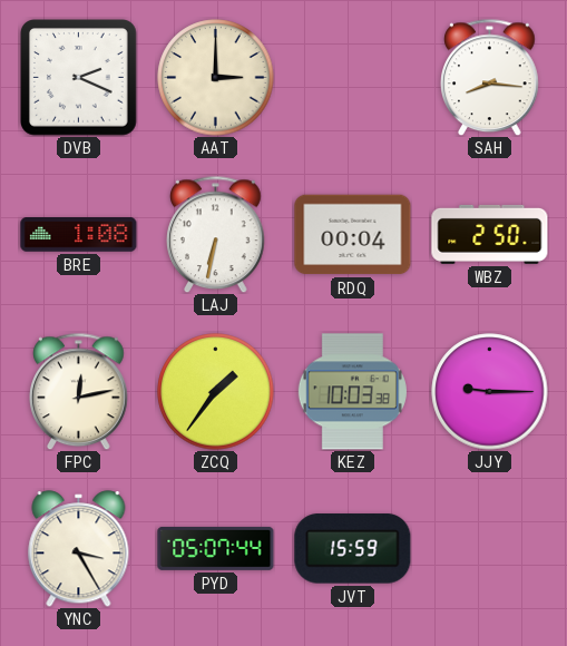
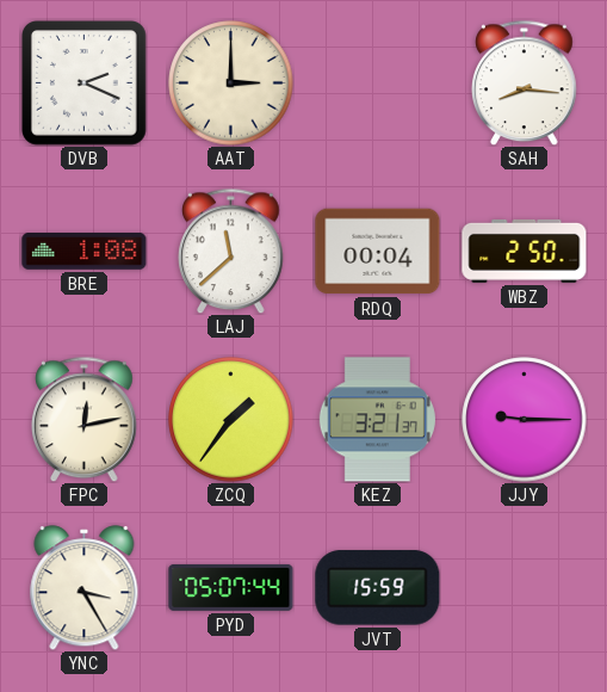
LAJ: 6:32 -> 11:38 (231, 251)
KEZ: 10:03 -> 3:21 (377, 420)
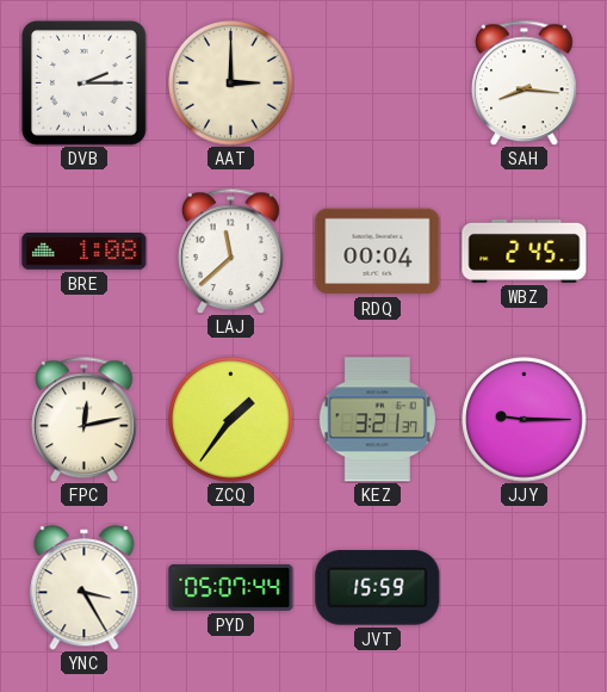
DVB: 2:19 -> 2:15 (85, 84)
WBZ: 2:50 -> 2:45 (525, 251)
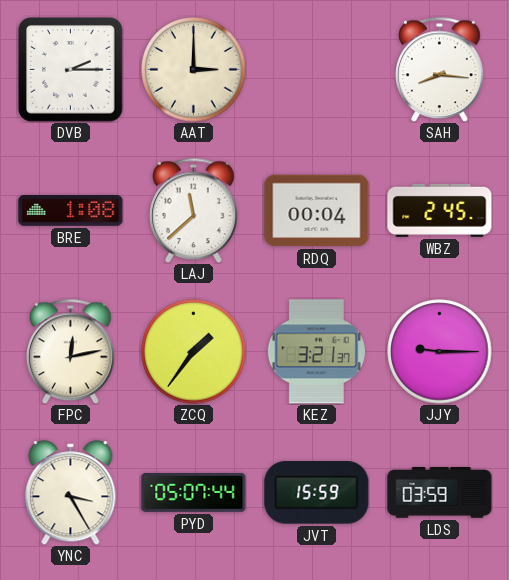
LDS: none -> 03:59 (440, 493)
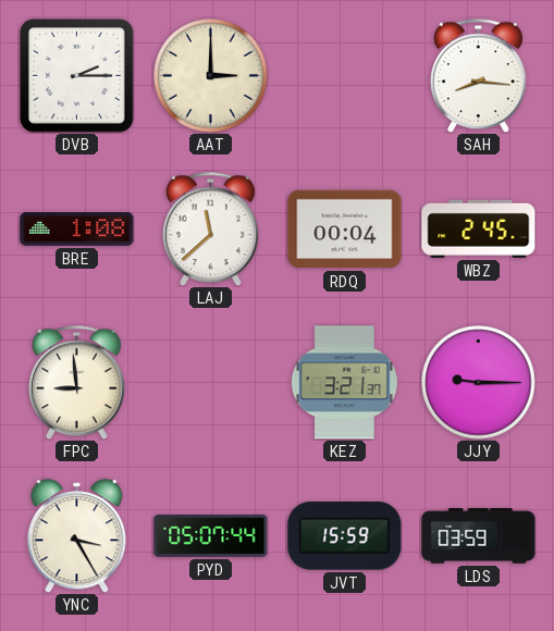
FPC: 12:13 -> 8:59 (77, 382)
ZCQ: 1:36 -> none (194, 352)
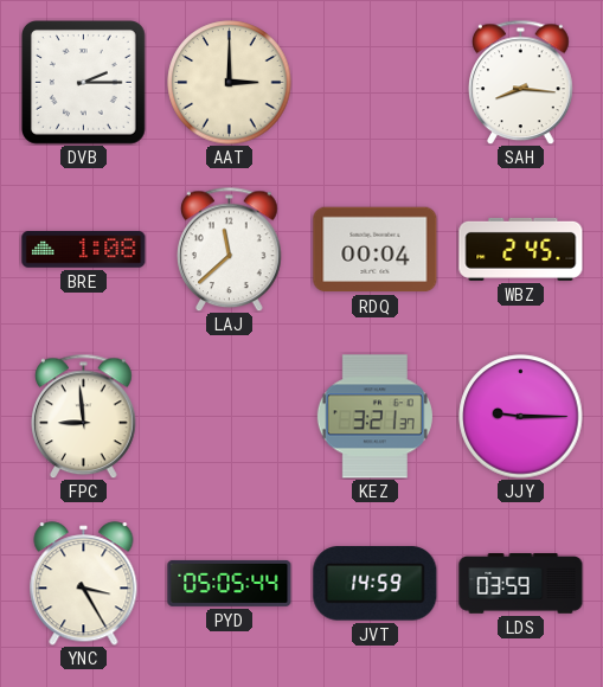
PYD: 05:07 -> 05:05 (230, 583)
JVT: 15:59 -> 14:59 (376, 584)
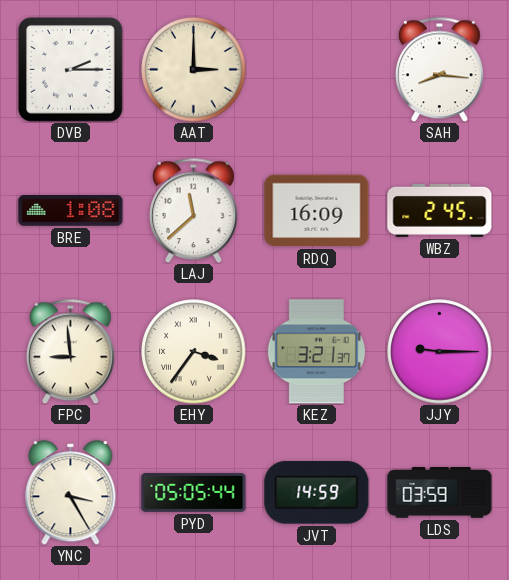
RDQ: 00:04 -> 16:09 (317, 211)
EHY: none -> 3:36 (194, 352)
